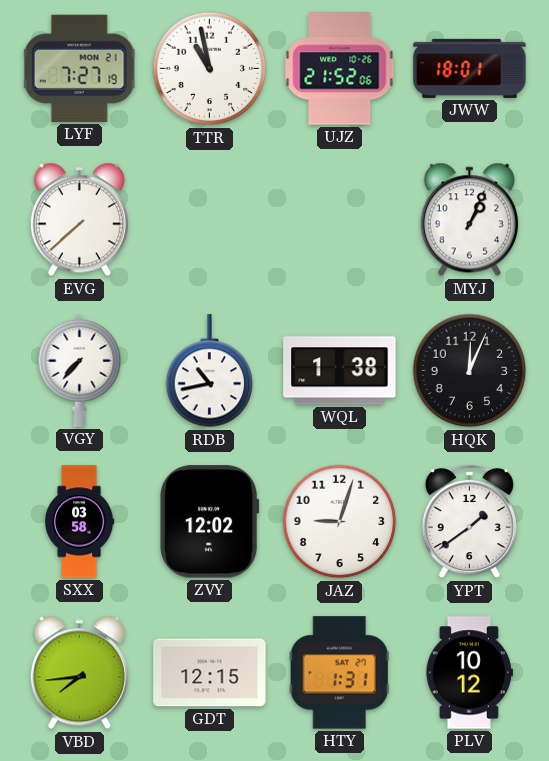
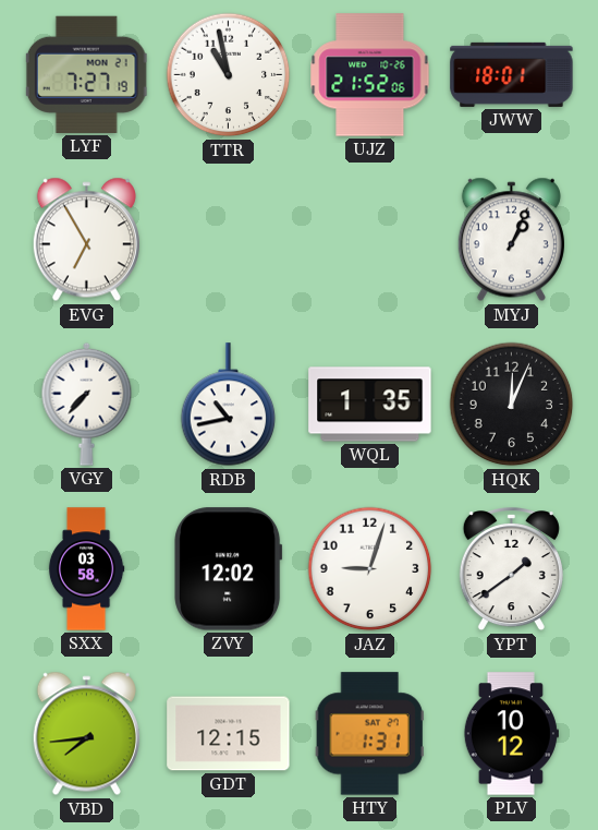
EVG: 7:38 -> 6:55 (86, 240)
WQL: 1:38 -> 1:35 (370, 405)
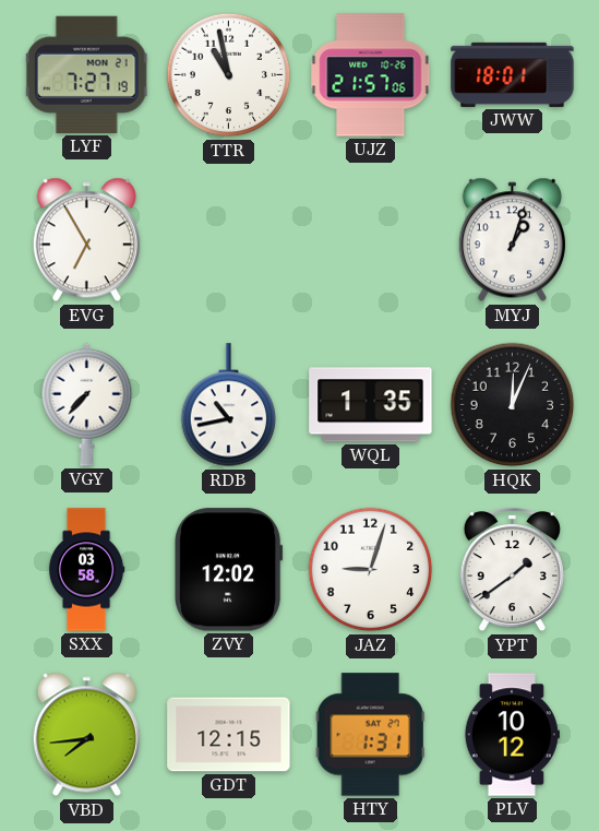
UJZ: 21:52 -> 21:57 (371, 75)
MYJ: 1:04 -> 1:03 (512, 240)
